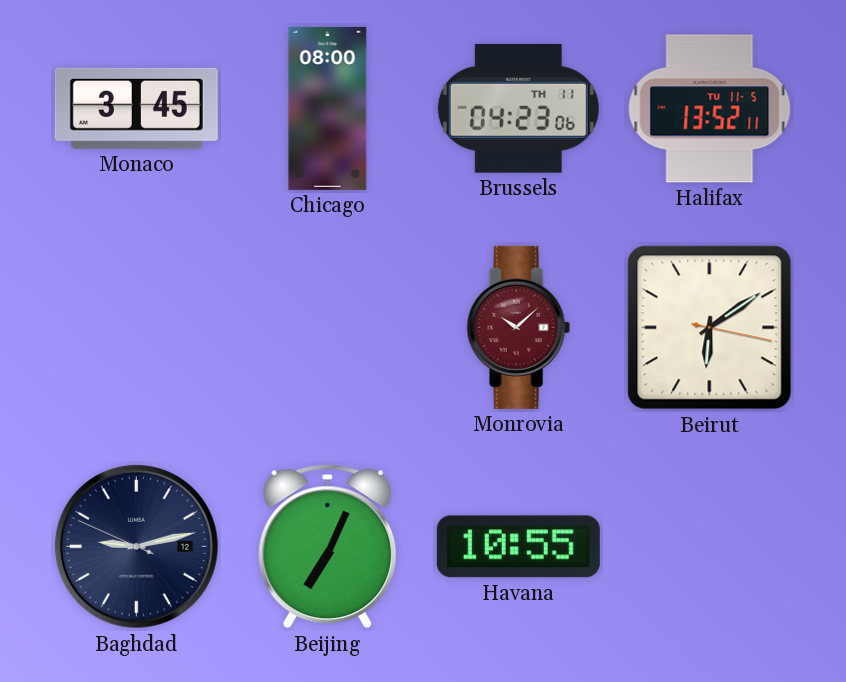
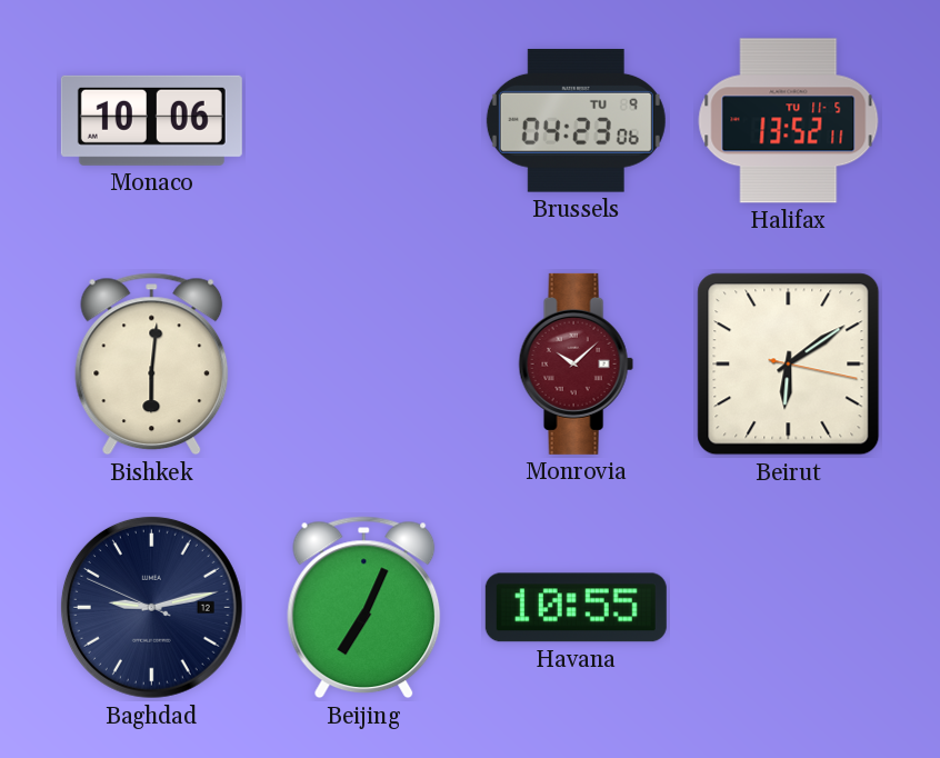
Monaco: 3:45 -> 10:06 (151, 120)
Chicago: 08:00 -> none (328, 108)
Brussels date: TH 11 -> TU 9 (576, 120)
Bishkek: none -> 6:01 (152, 365)
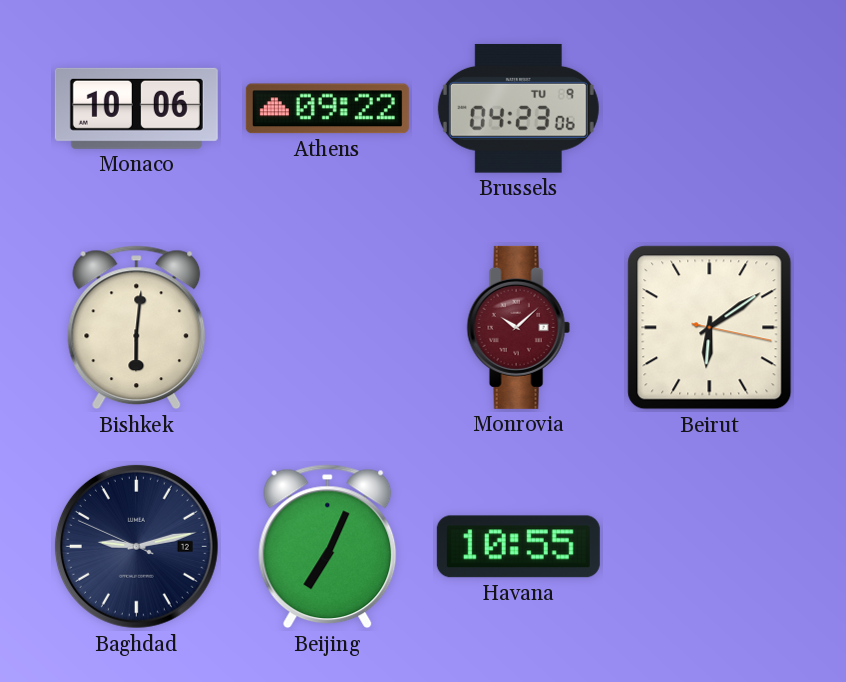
Athens: none -> 09:22 (327, 109)
Halifax: 13:52 -> none (789, 121)
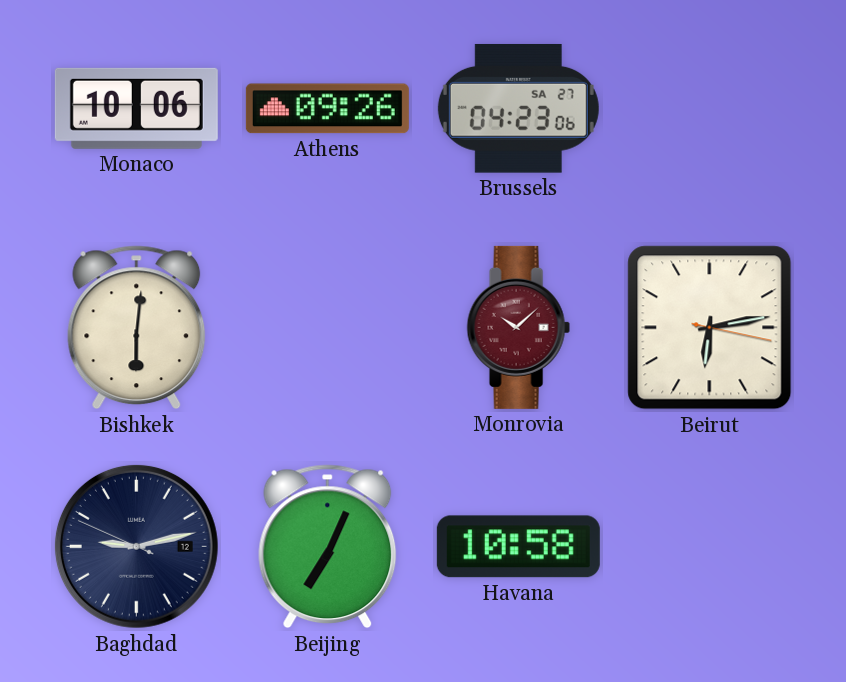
Athens: 09:22 -> 09:26 (327, 109)
Brussels date: TU 9 -> SA 27 (518, 108)
Beirut: 6:09 -> 6:13 (710, 328)
Havana: 10:55 -> 10:58 (518, 547)
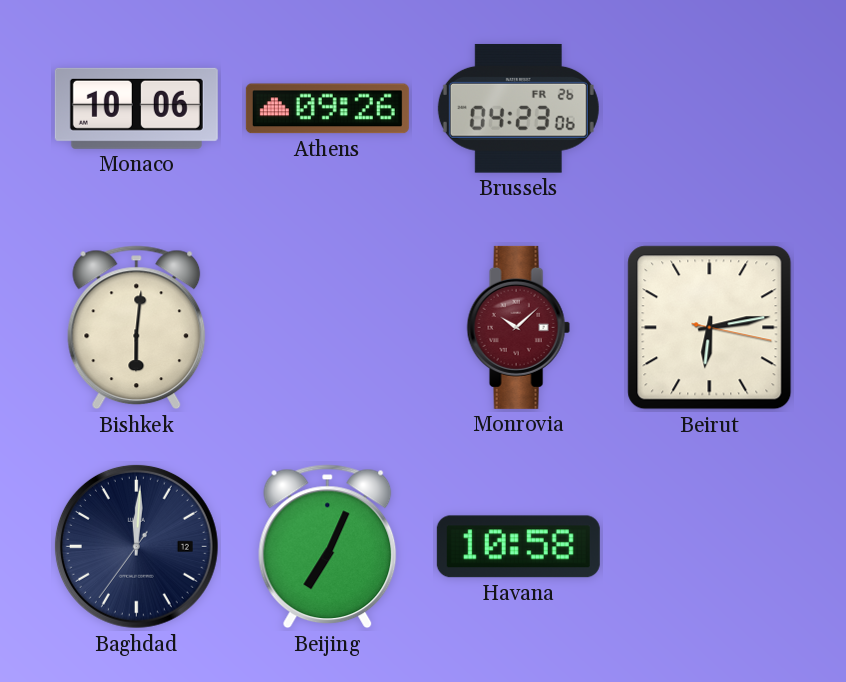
Brussels date: SA 27 -> FR 26 (518, 108)
Baghdad: 9:12 -> 12:00 (136, 546)
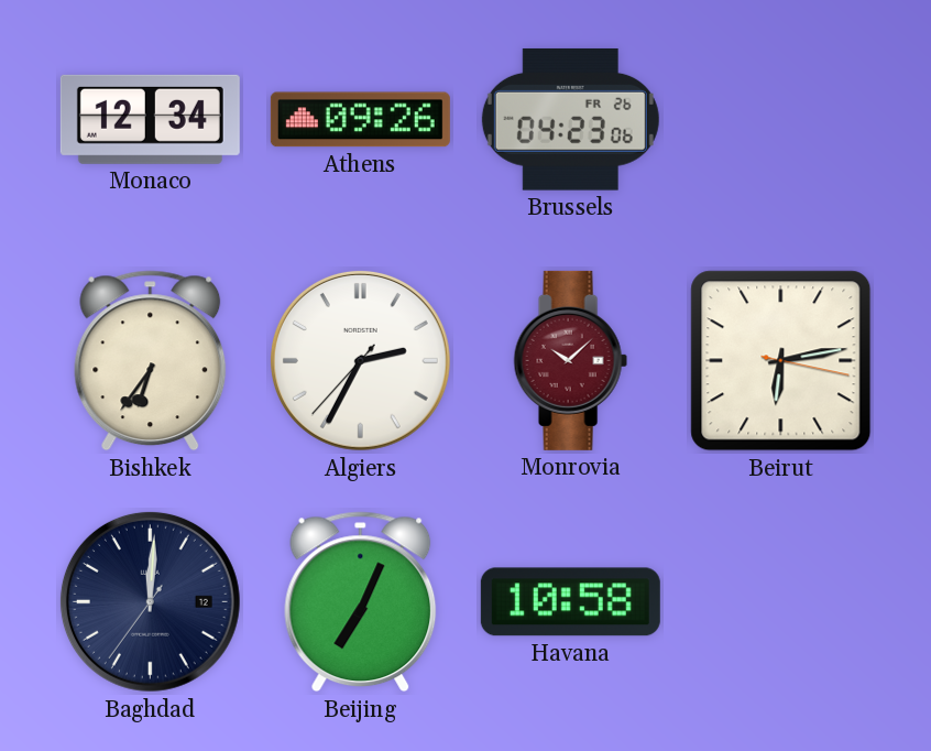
Monaco: 10:06 -> 12:34 (150, 119)
Bishkek: 6:01 -> 6:36 (151, 361)
Algiers: none -> 2:34 (360, 360)
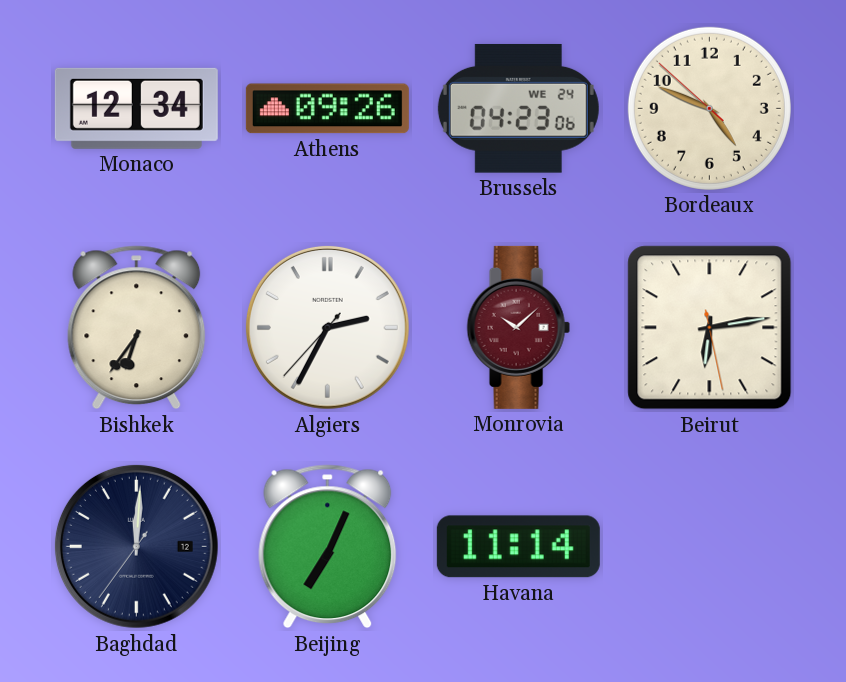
Brussels date: FR 26 -> WE 24 (518, 108)
Bordeaux: none -> 4:48 (709, 108)
Beirut: 6:13:17 -> 6:13:28 (710, 328)
Havana: 10:58 -> 11:14 (518, 547)
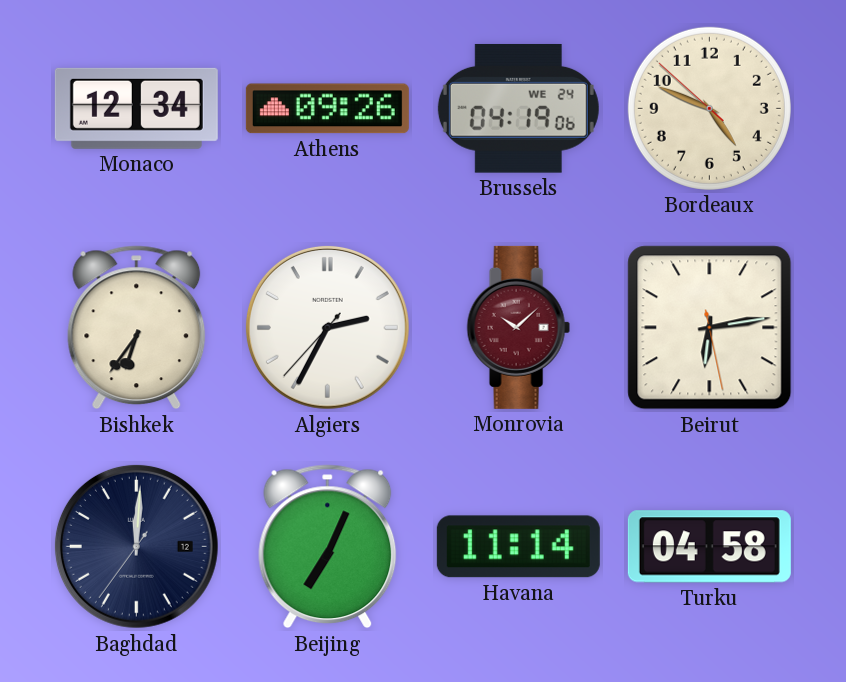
Brussels: 04:23 -> 04:19 (518, 108)
Turku: none -> 04:58 (709, 547)
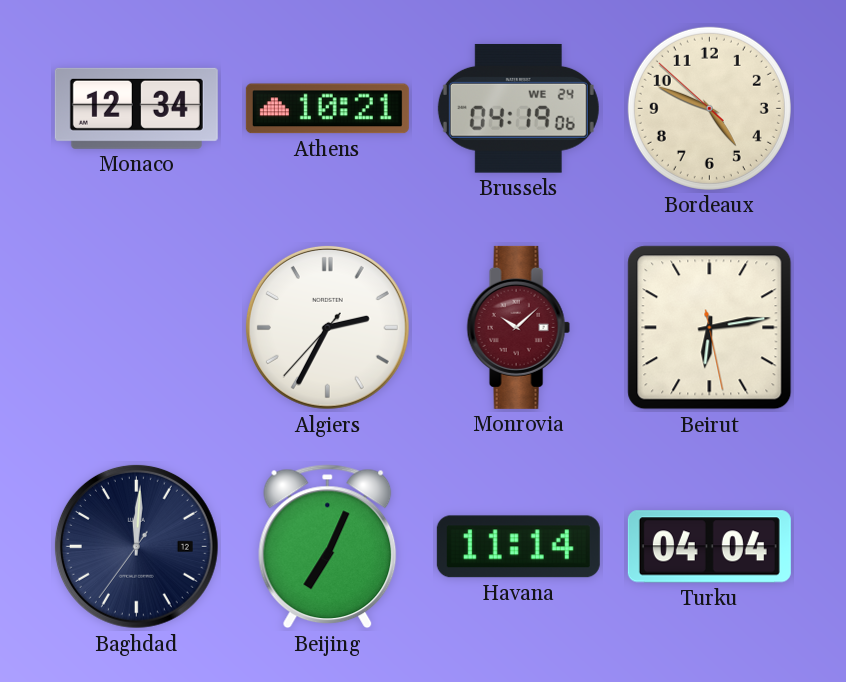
Athens: 09:26 -> 10:21 (327, 109)
Bishkek: 6:36 -> none (137, 328)
Turku: 04:58 -> 04:04 (709, 547)
